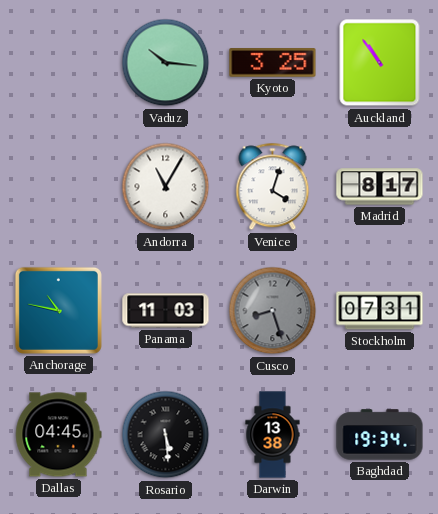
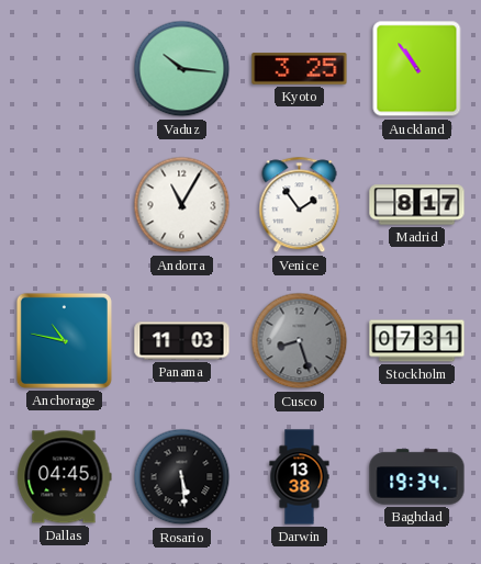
Venice: 4:03 -> 1:54 (300, 205)
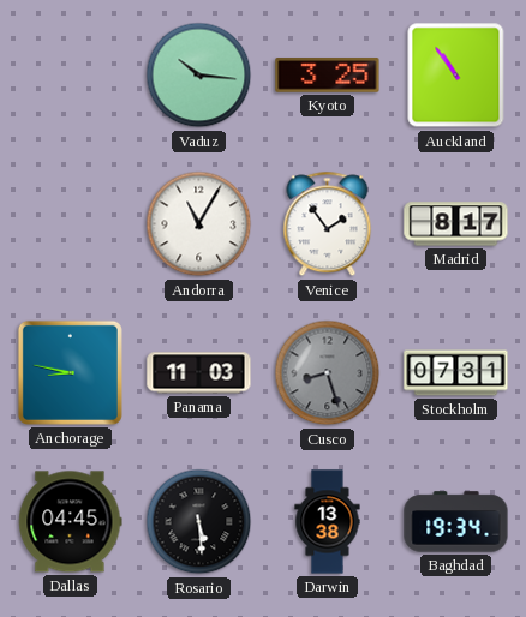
Anchorage: 10:47 -> 8:47 (70, 372)
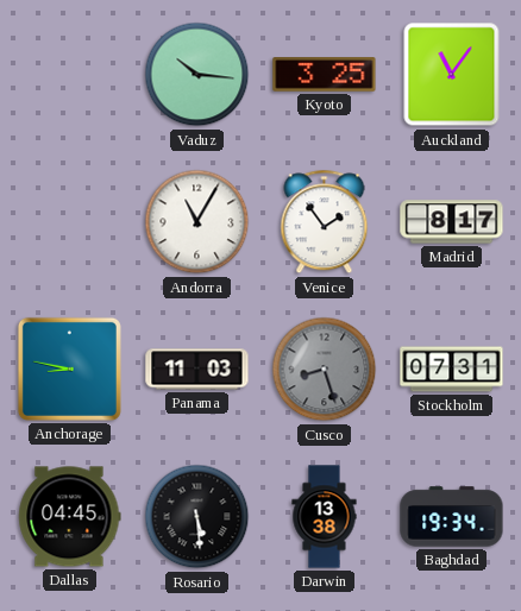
Auckland: 10:54 -> 11:06 (452, 75)
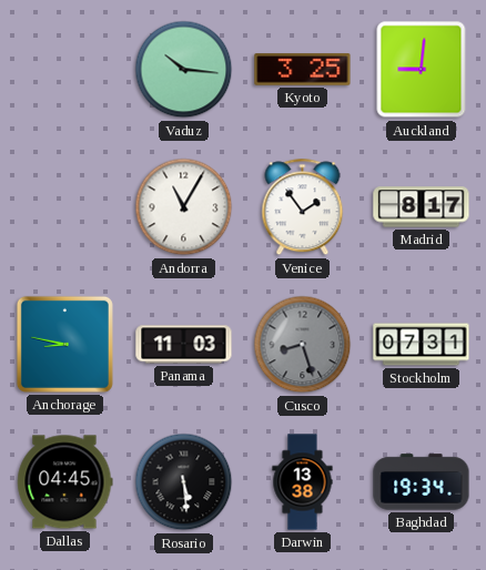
Auckland: 11:06 -> 9:01 (422, 70)
